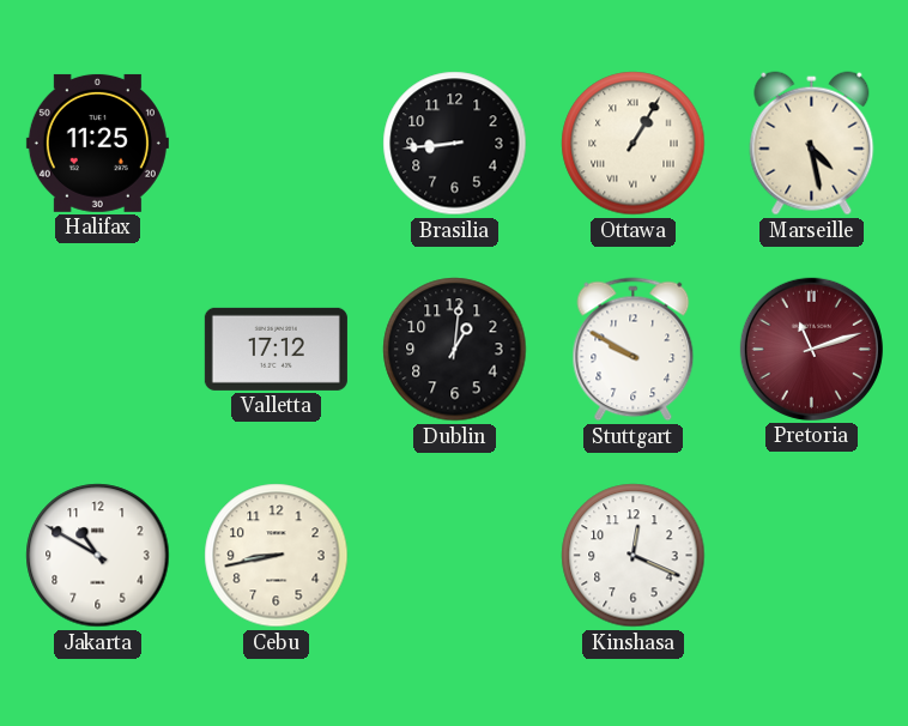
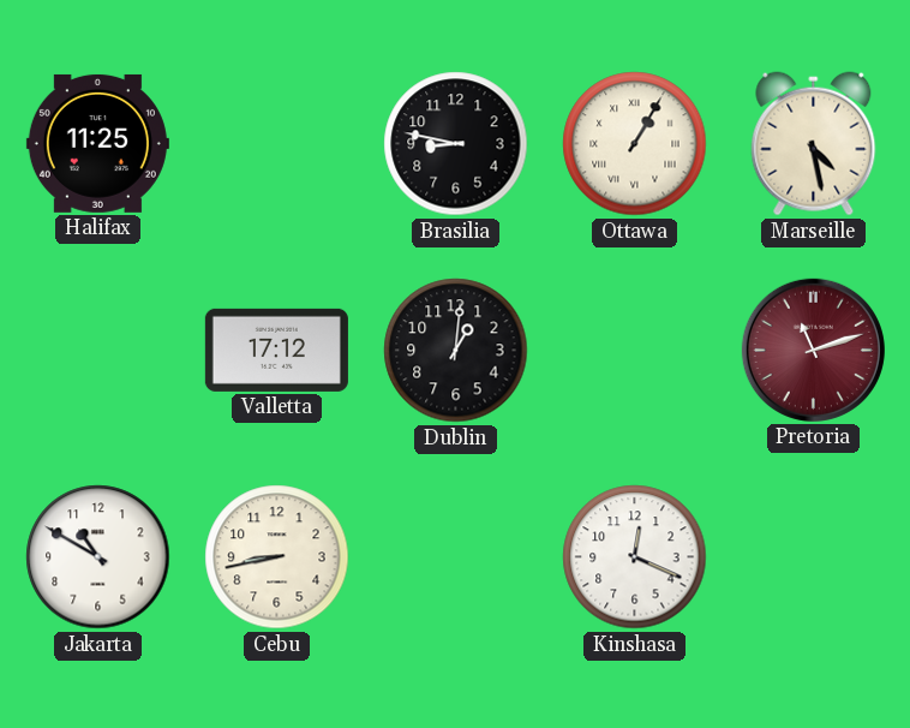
Brasilia: 8:44 -> 8:47 (456, 144)
Stuttgart: 9:50 -> none (634, 350)
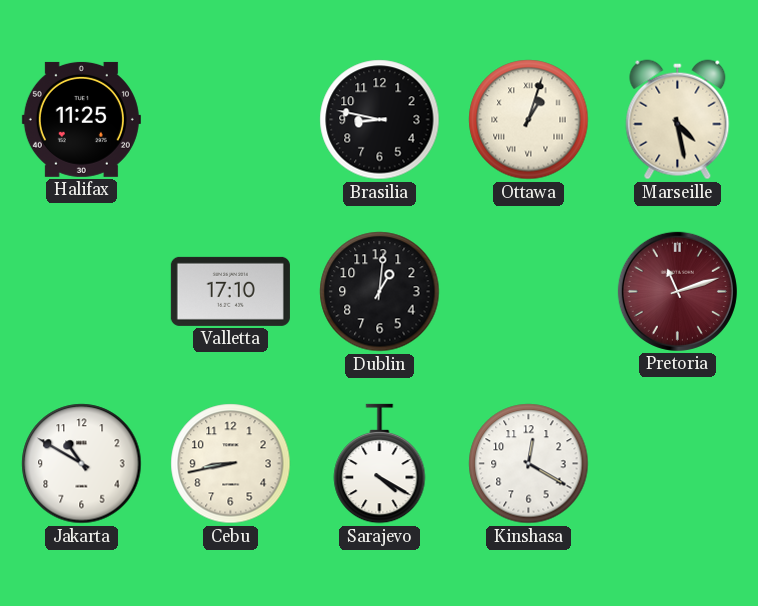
Ottawa: 1:05 -> 1:03 (529, 120)
Valletta: 17:12 -> 17:10 (230, 291)
Sarajevo: none -> 4:20 (380, 464)
Kinshasa: 12:19 -> 12:20 (529, 464)
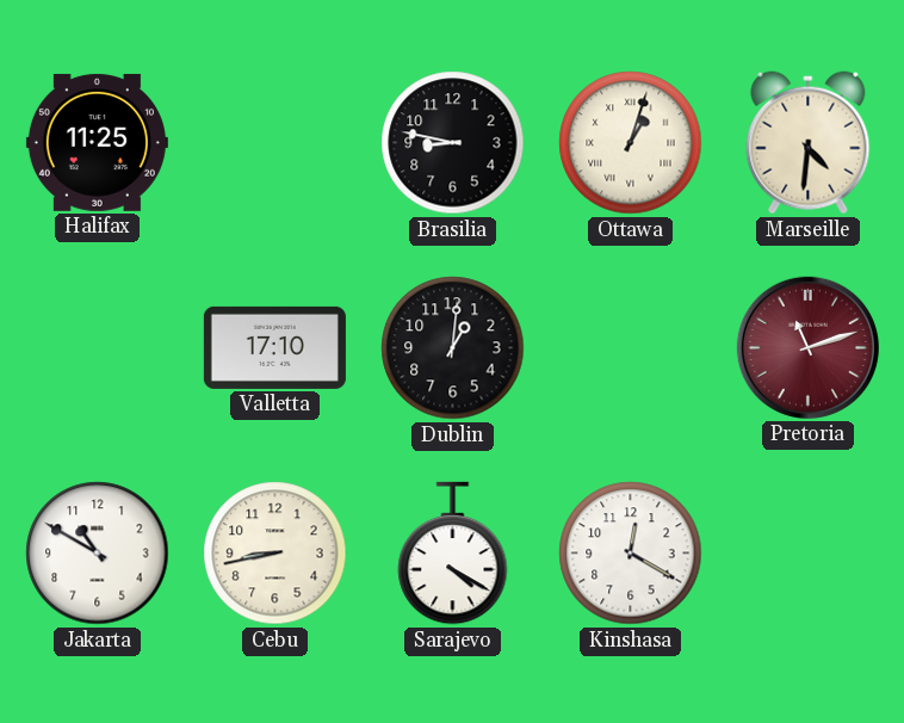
Marseille: 4:28 -> 4:31 (809, 143)
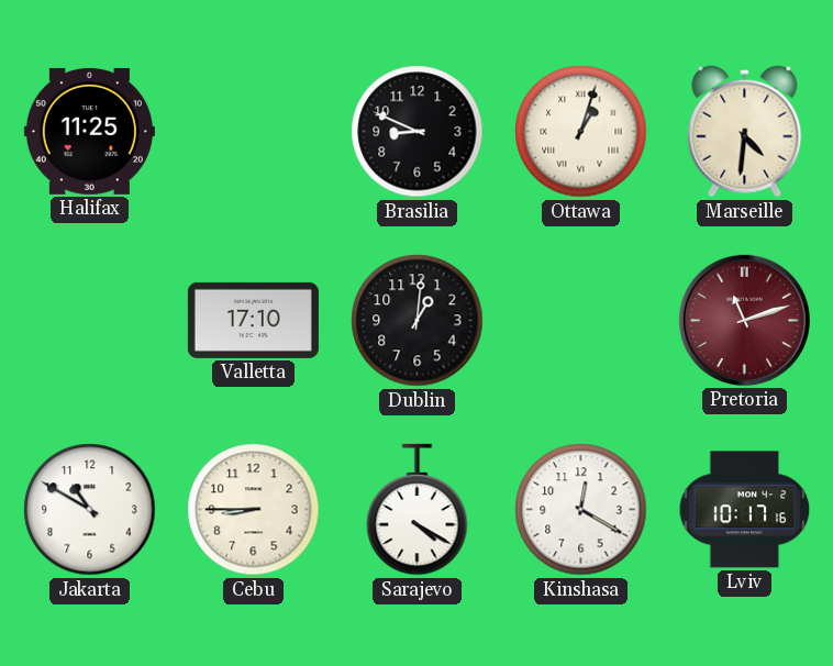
Brasilia: 8:47 -> 8:49 (418, 132)
Cebu: 8:43 -> 8:45 (254, 510)
Lviv: none -> 10:17 (745, 510)
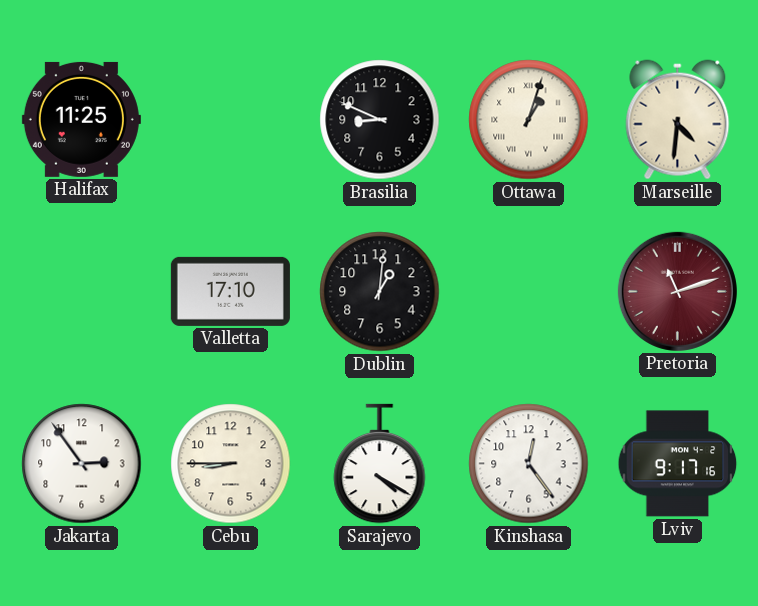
Jakarta: 10:50 -> 2:54 (82, 464)
Kinshasa: 12:20 -> 12:24 (529, 464)
Lviv: 10:17 -> 9:17 (678, 464)
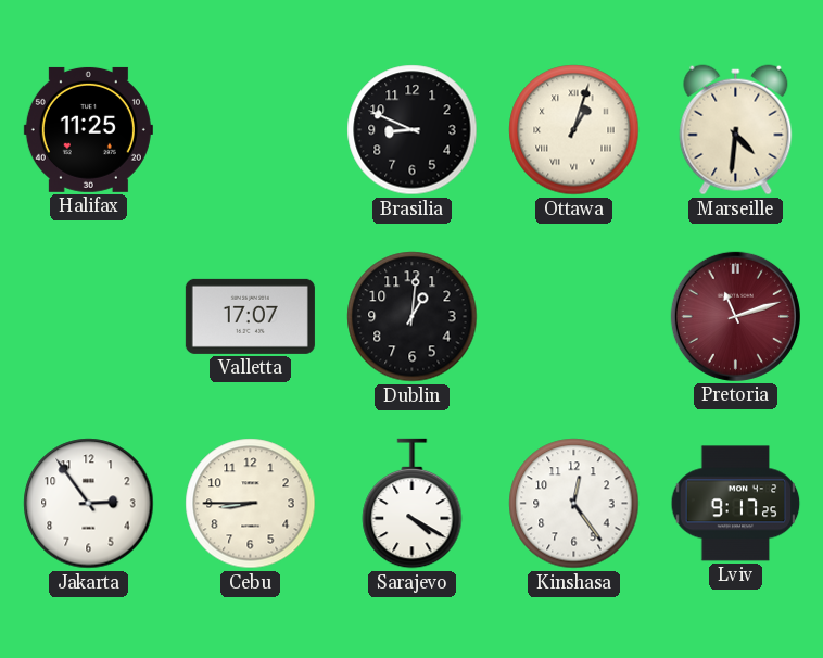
Valletta: 17:10 -> 17:07 (250, 316)
Lviv: 9:17:16 -> 9:17:25 (736, 504)
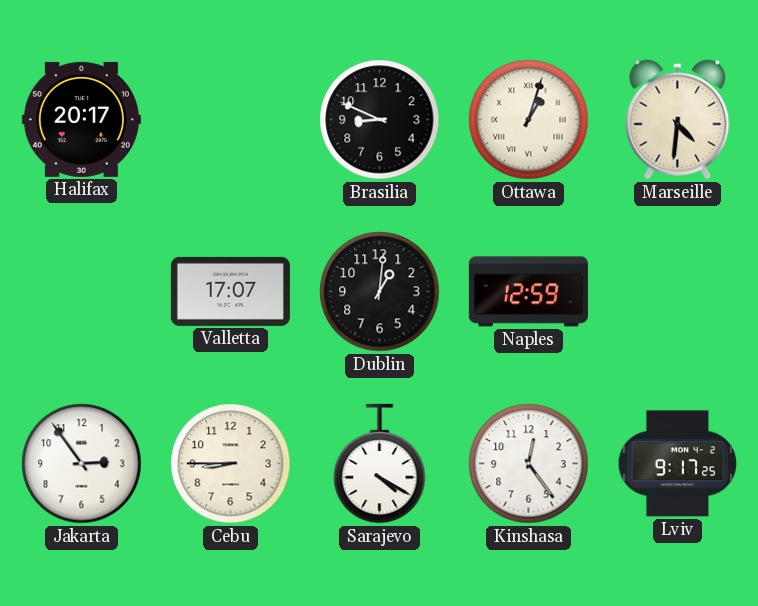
Halifax: 11:25 -> 20:17 (81, 119)
Naples: none -> 12:59 (528, 292)
Pretoria: 11:12 -> none (735, 316)
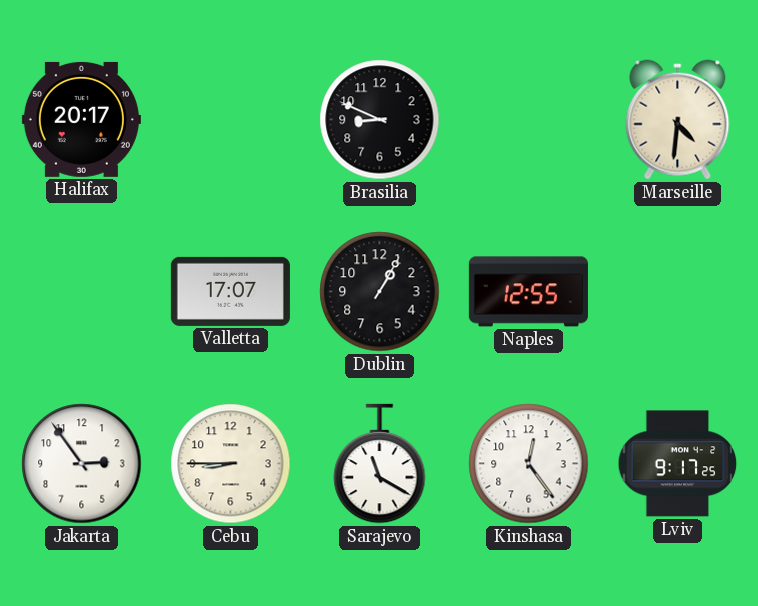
Ottawa: 1:03 -> none (529, 120)
Dublin: 1:01 -> 1:05 (380, 292)
Naples: 12:59 -> 12:55 (528, 292)
Sarajevo: 4:20 -> 11:20 (380, 464)
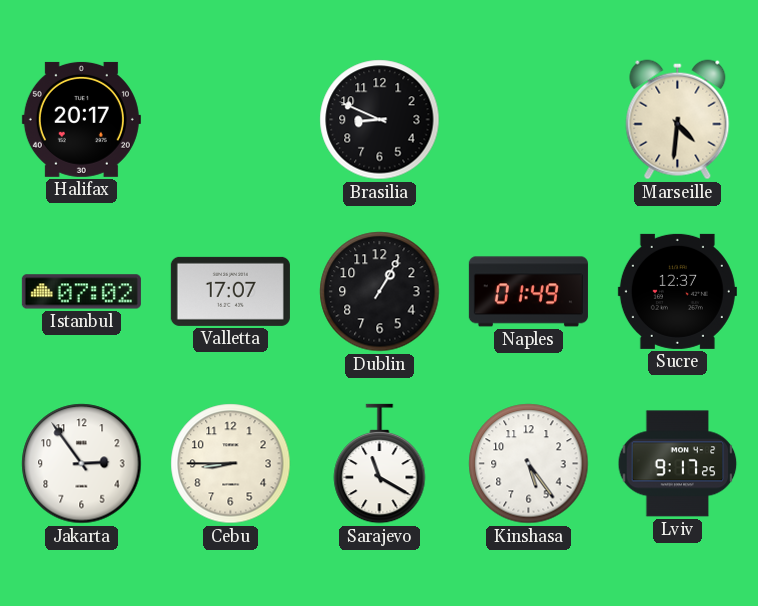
Istanbul: none -> 07:02 (81, 292)
Naples: 12:55 -> 01:49 (528, 292)
Sucre: none -> 12:37 (677, 291)
Kinshasa: 12:24 -> 5:24 (529, 464)
